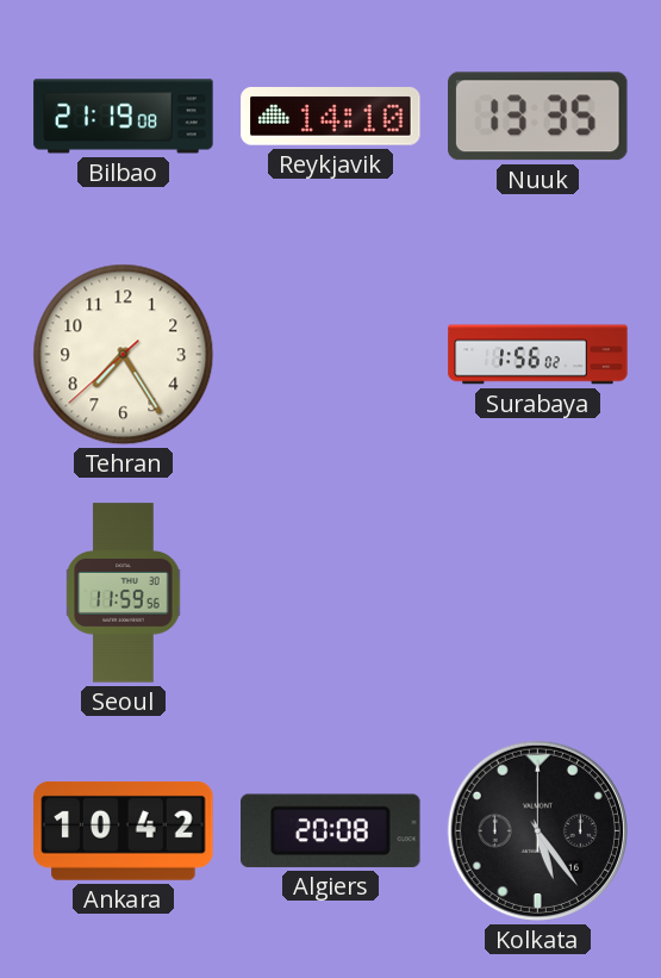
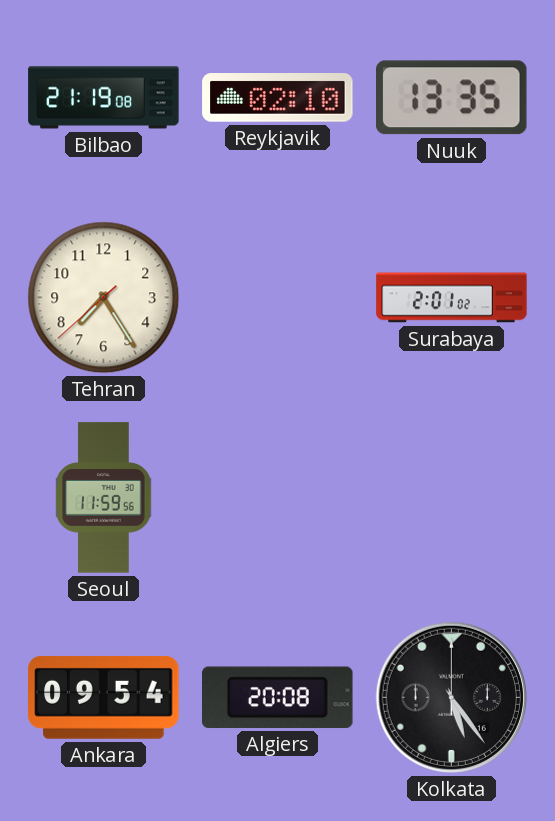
Reykjavik: 14:10 -> 02:10 (278, 98)
Surabaya: 1:56 -> 2:01 (452, 298)
Ankara: 10:42 -> 09:54 (104, 697)
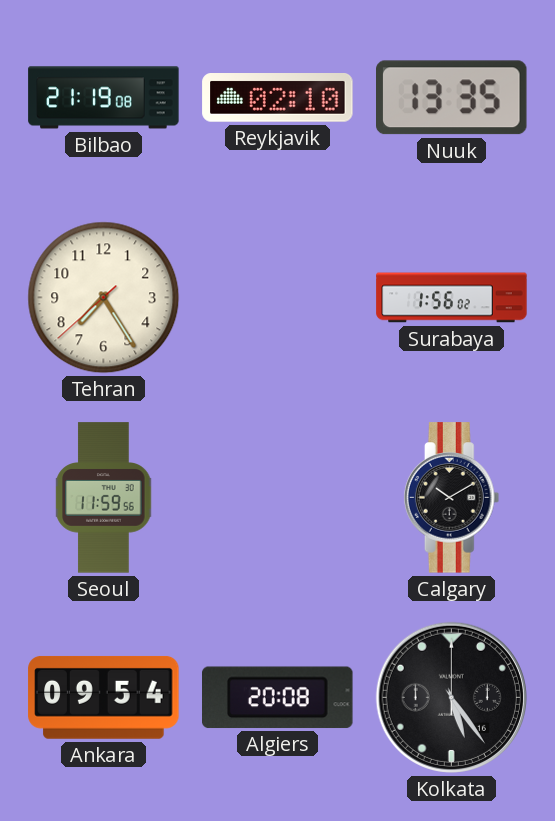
Surabaya: 2:01 -> 1:56 (452, 298)
Calgary: none -> 10:10 (452, 498)
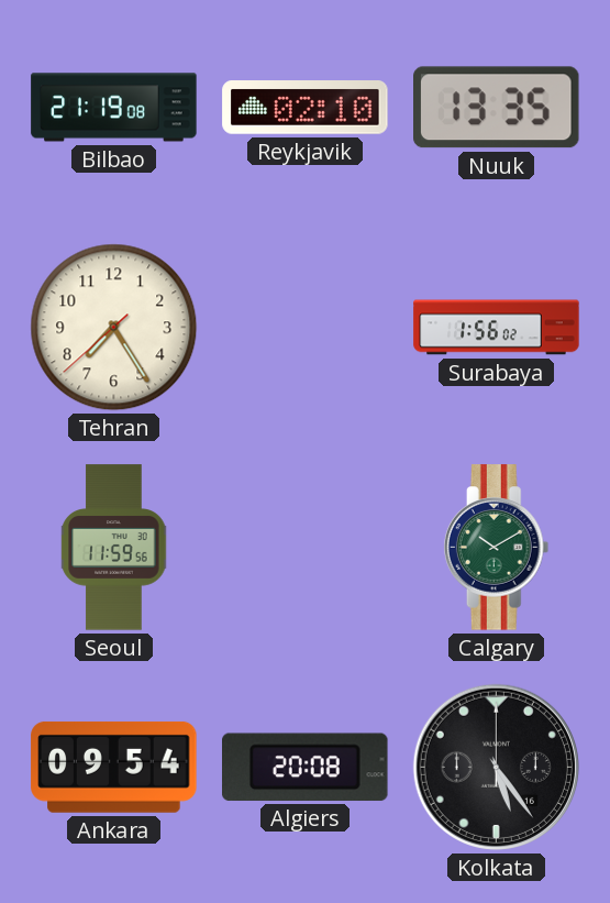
Calgary dial: black -> green (497, 548)
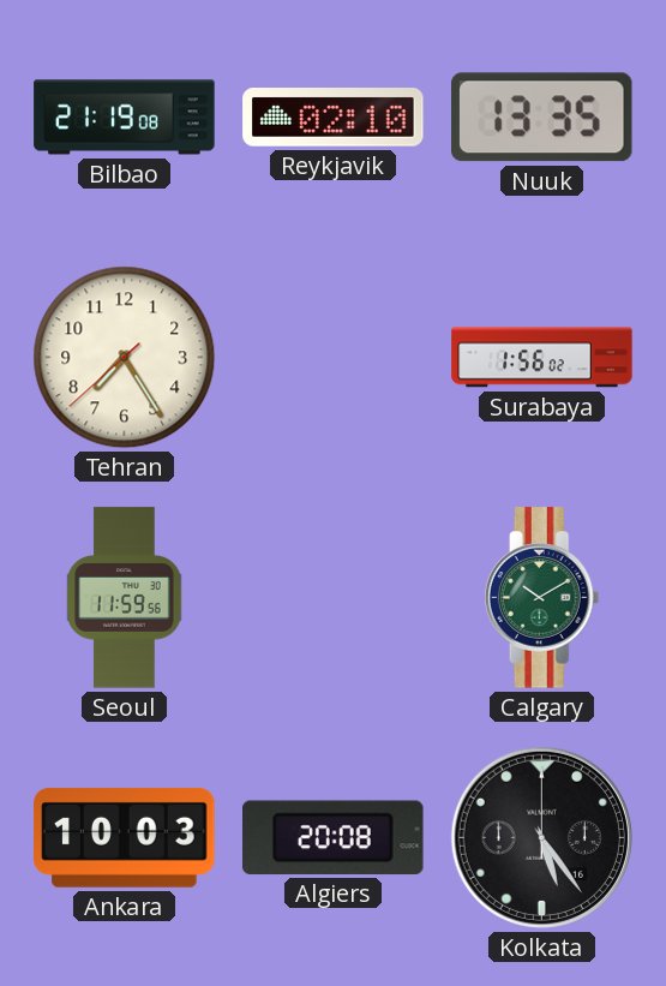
Ankara: 09:54 -> 10:03 (125, 837)
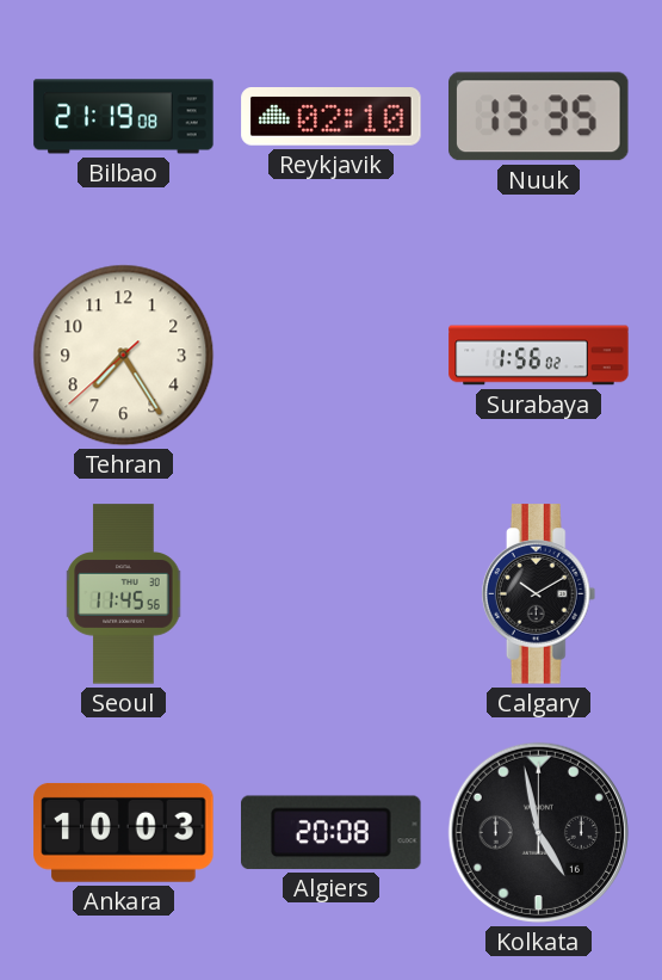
Seoul: 11:59 -> 11:45 (124, 594)
Calgary dial: green -> black (539, 594)
Kolkata: 5:24 -> 4:58 (538, 832)
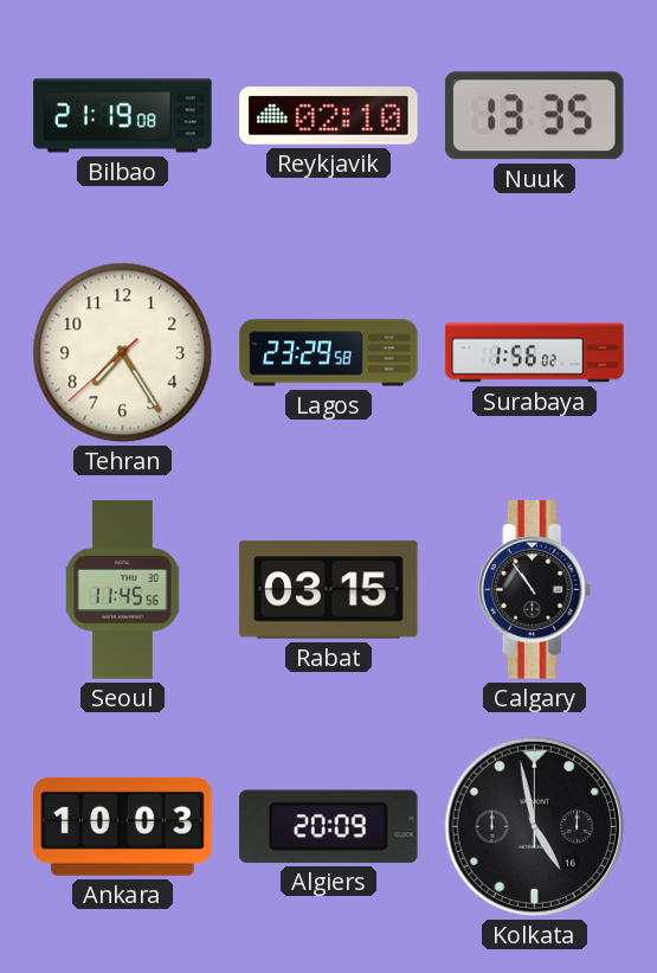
Lagos: none -> 23:29 (329, 353)
Rabat: none -> 03:15 (329, 590)
Calgary: 10:10 -> 10:54 (535, 590)
Algiers: 20:08 -> 20:09 (329, 826)
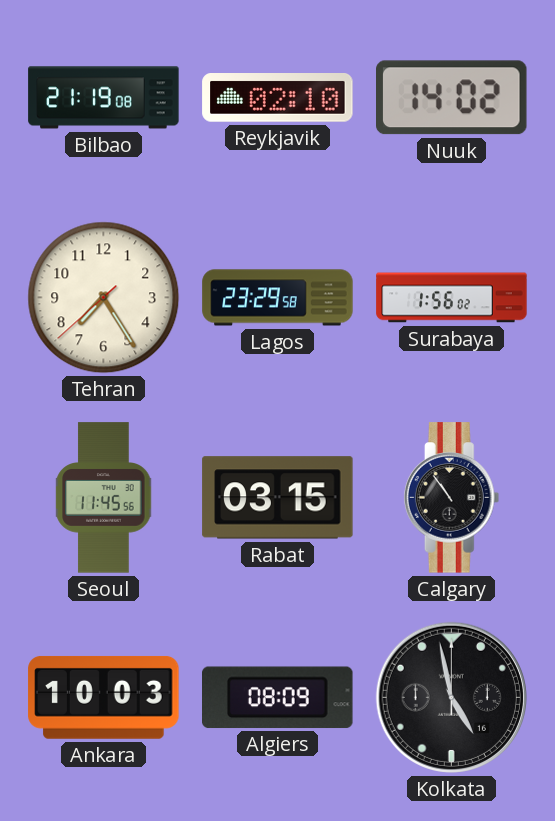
Nuuk: 13:35 -> 14:02 (452, 98)
Algiers: 20:09 -> 08:09 (278, 697)
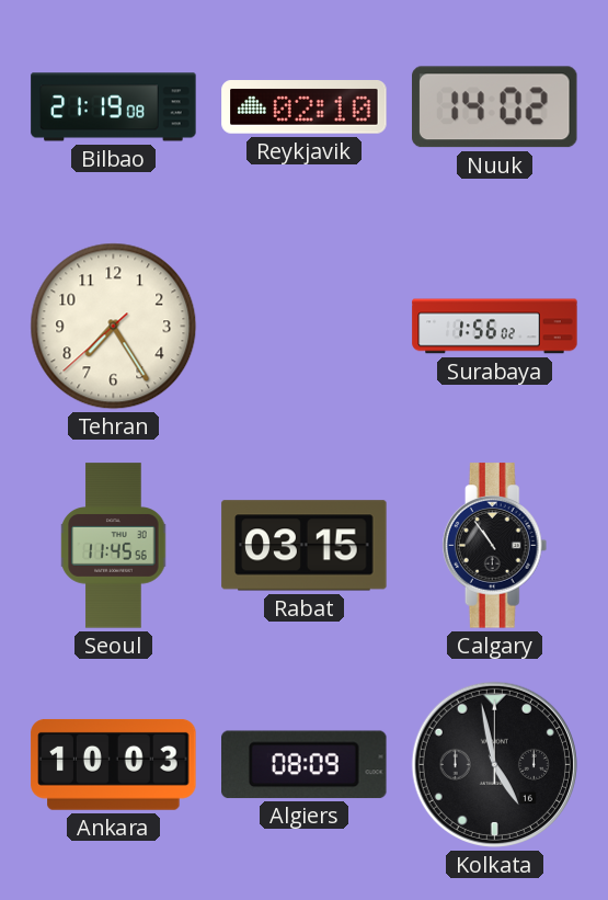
Lagos: 23:29 -> none (278, 298)
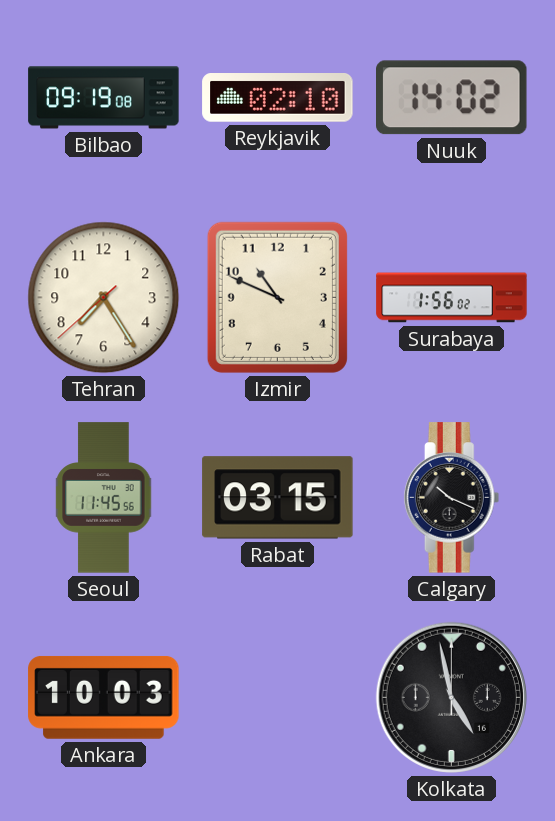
Bilbao: 21:19 -> 09:19 (104, 98)
Izmir: none -> 10:49 (277, 297)
Calgary: 10:54 -> 10:19 (452, 498)
Algiers: 08:09 -> none (305, 764)
